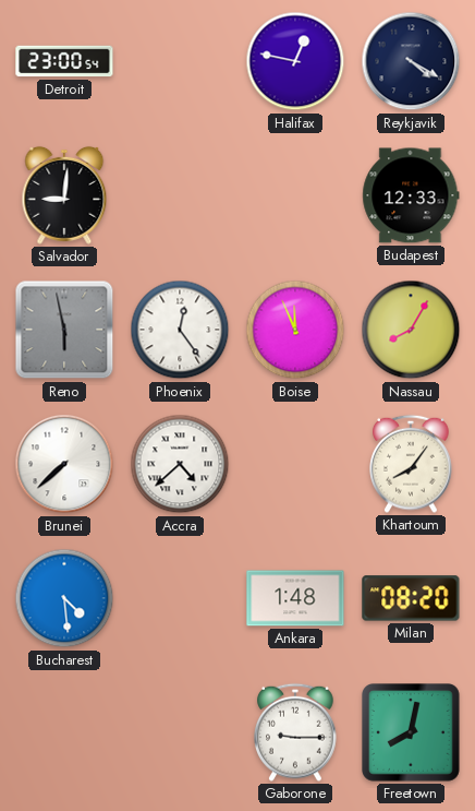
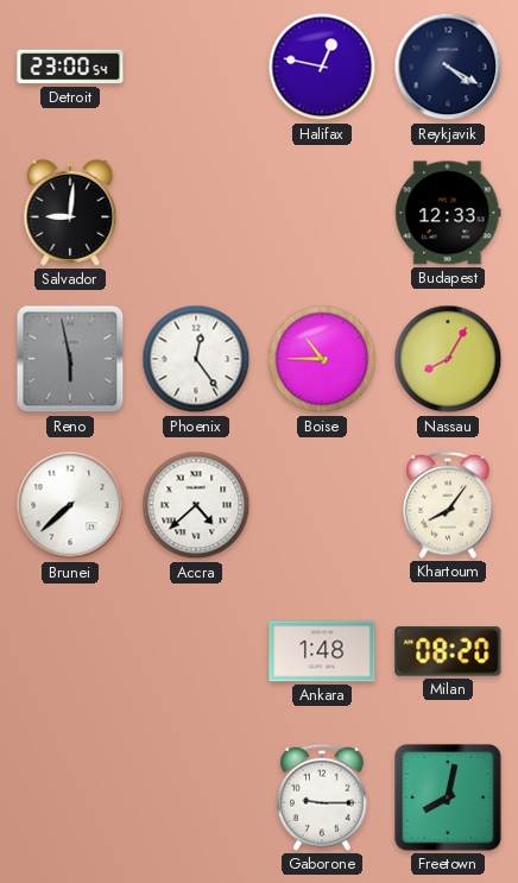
Boise: 11:56 -> 10:45 (322, 359)
Bucharest: 4:29 -> none (64, 598)
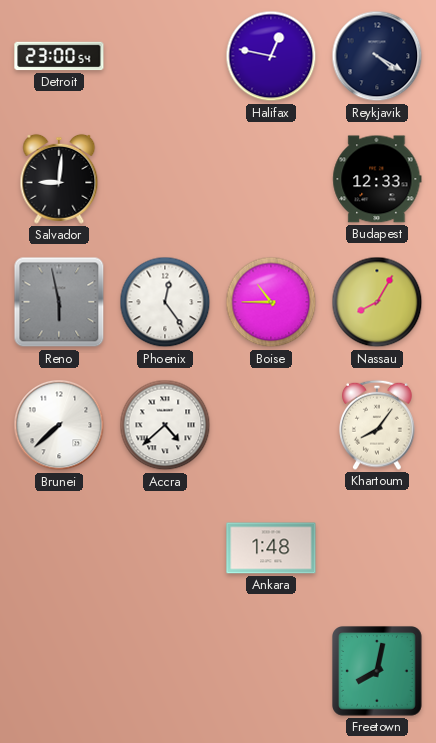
Milan: 08:20 -> none (448, 651)
Gaborone: 9:15 -> none (322, 797)
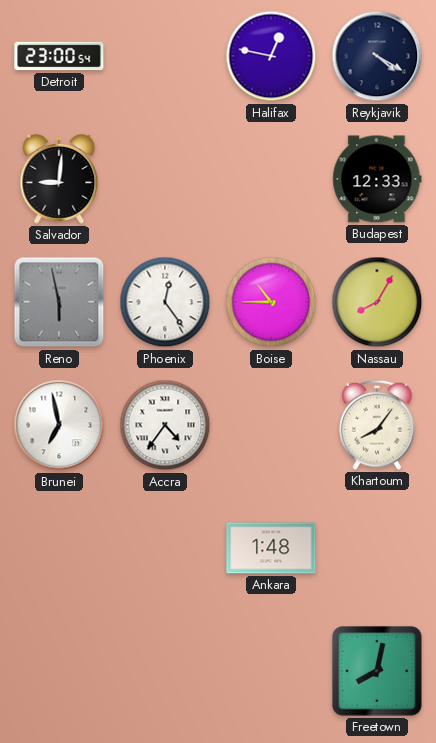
Brunei: 7:38 -> 6:58 (59, 425)
Accra: 4:38 -> 4:36 (165, 425)
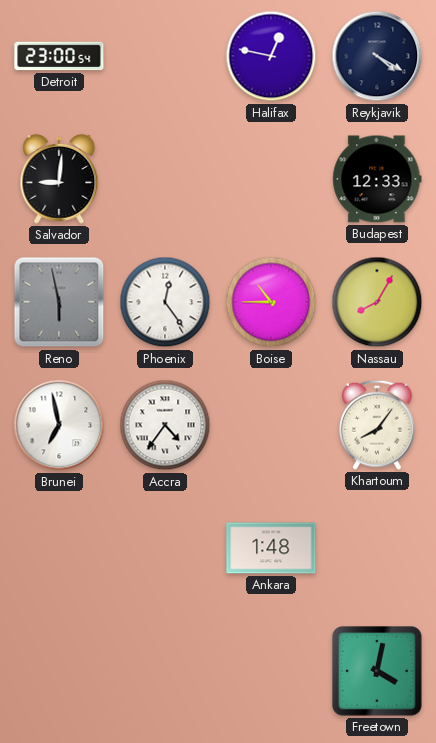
Freetown: 8:02 -> 4:02 (378, 672)
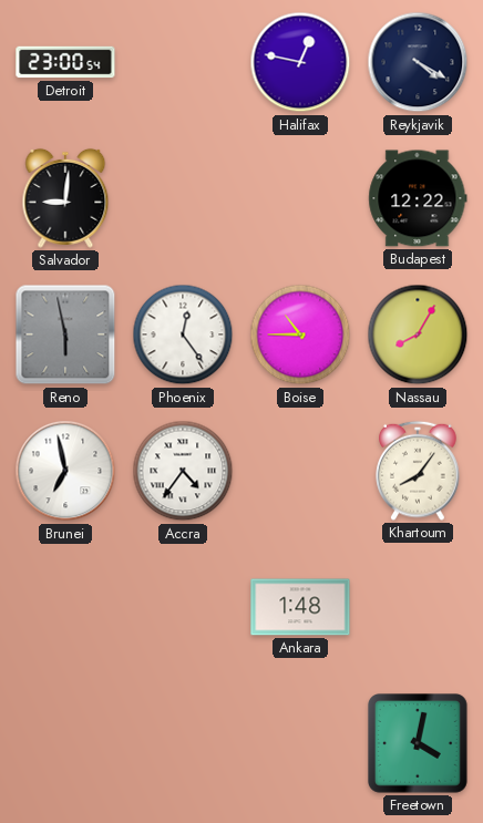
Budapest: 12:33 -> 12:22 (418, 198)
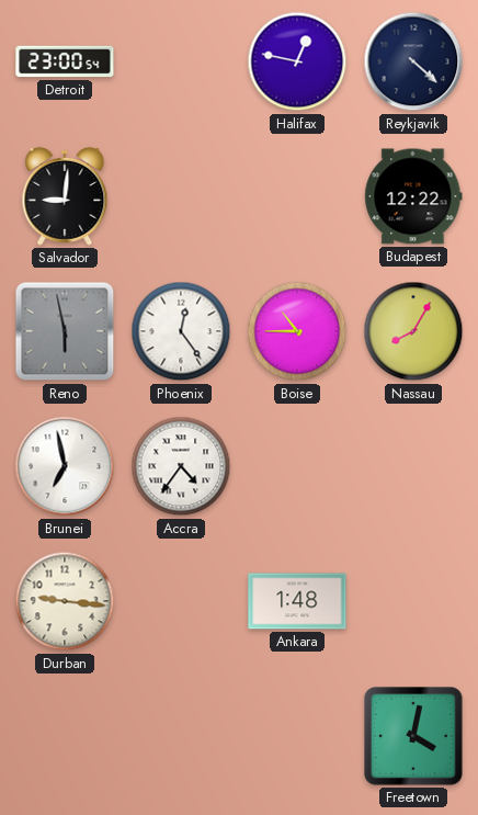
Reykjavik: 4:20 -> 4:22 (413, 61)
Khartoum: 8:06 -> none (418, 471)
Durban: none -> 9:16 (65, 601)
